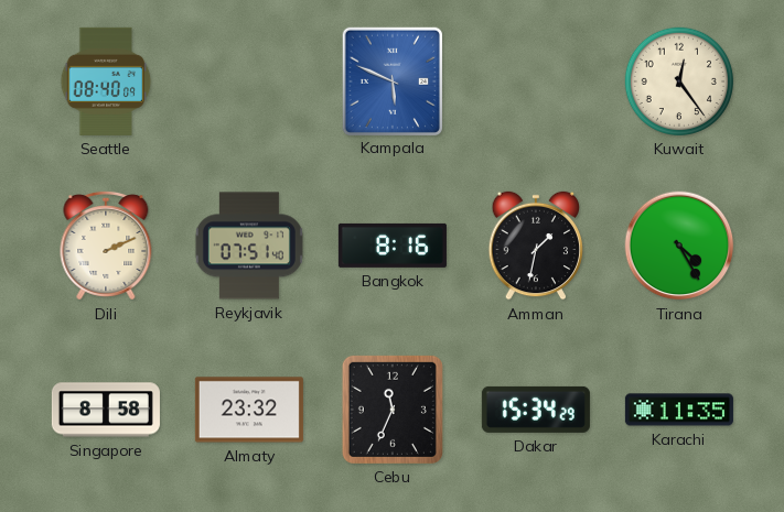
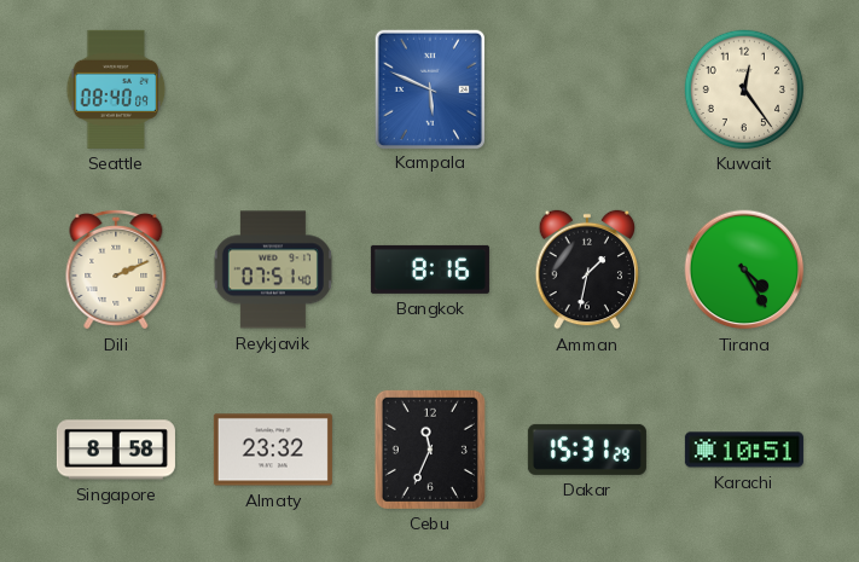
Dakar: 15:34 -> 15:31 (587, 450)
Karachi: 11:35 -> 10:51 (744, 450)
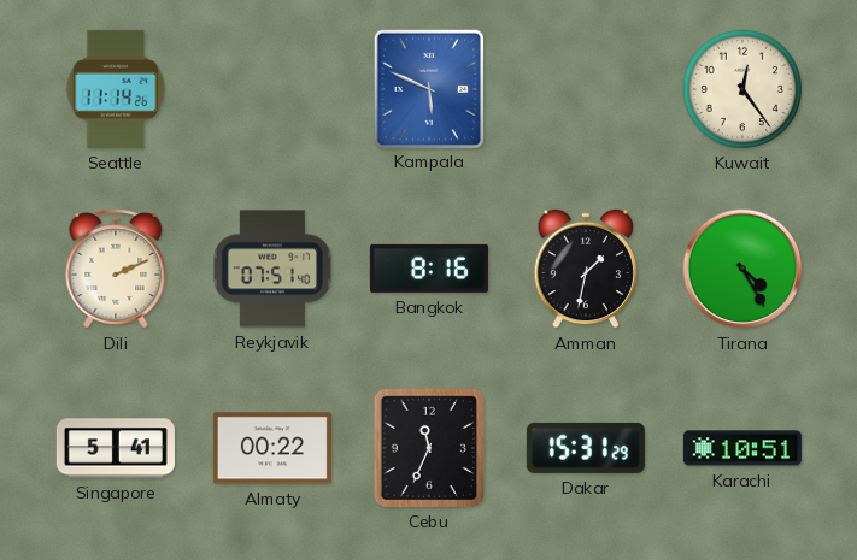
Seattle: 08:40 -> 11:14 (116, 89)
Singapore: 8:58 -> 5:41 (116, 448)
Almaty: 23:32 -> 00:22 (272, 448)
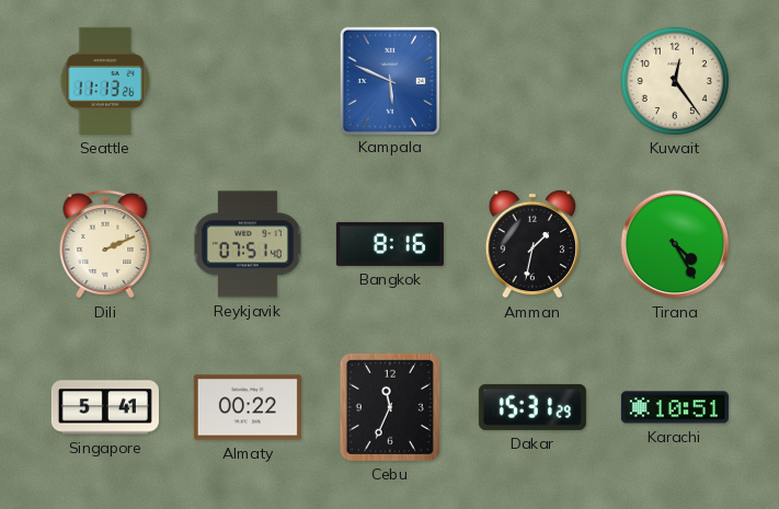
Seattle: 11:14 -> 11:13 (105, 81)
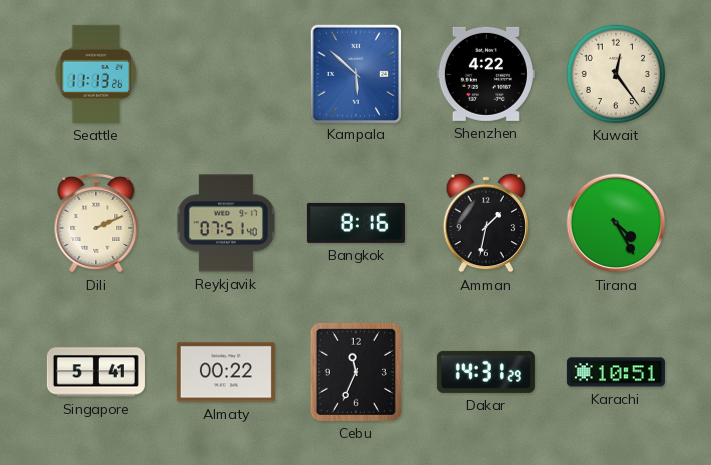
Kampala: 5:49 -> 5:52 (355, 73)
Shenzhen: none -> 4:22 (486, 74)
Dakar: 15:31 -> 14:31 (486, 372)
